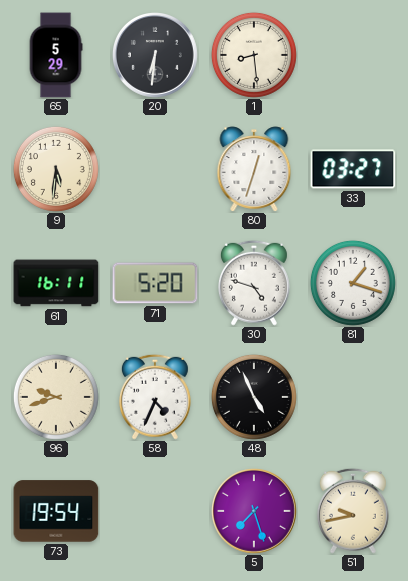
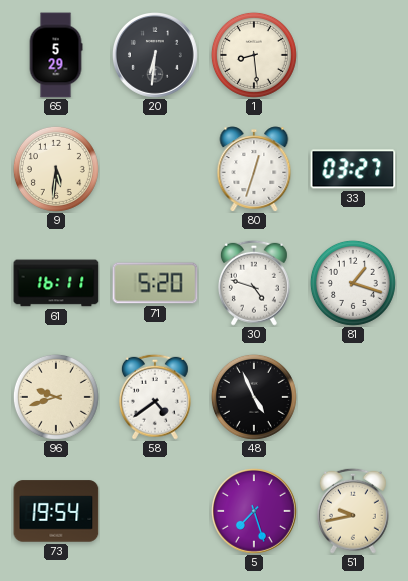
58: 4:34 -> 4:39 (155, 397)
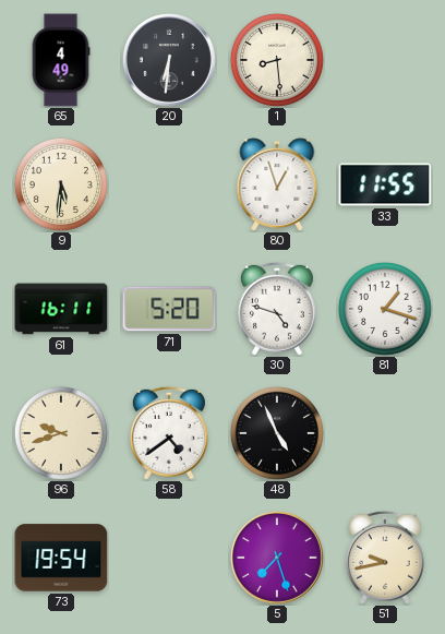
65: 5:29 -> 4:49 (61, 60)
80: 12:33 -> 12:57 (277, 184)
33: 03:27 -> 11:55 (385, 184)
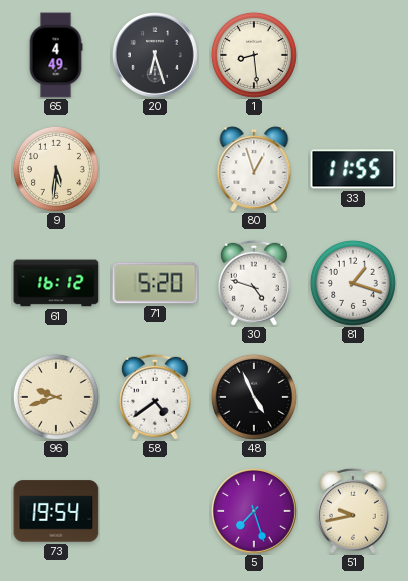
20: 6:31 -> 6:27 (156, 56)
61: 16:11 -> 16:12 (56, 283)
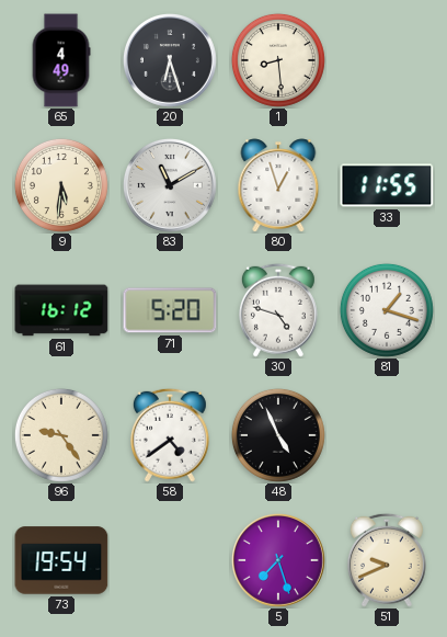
83: none -> 11:10 (171, 186)
96: 9:42 -> 9:24 (61, 435)
51: 9:43 -> 9:41 (387, 560)
